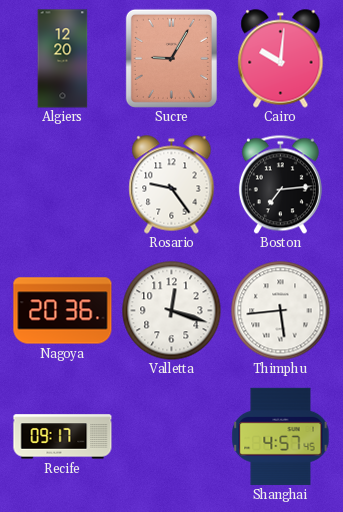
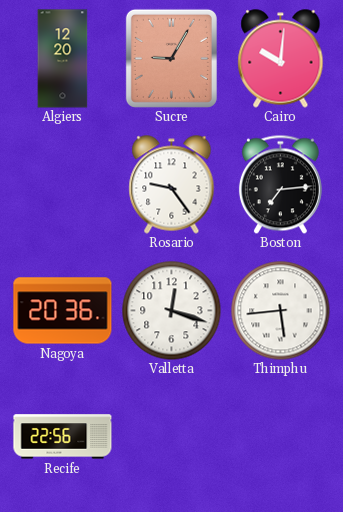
Recife: 09:17 -> 22:56 (63, 437)
Shanghai: 4:57 -> none (281, 436)
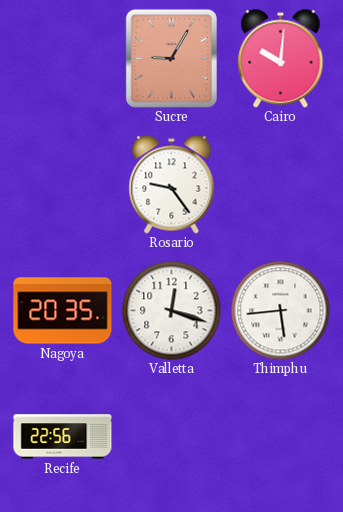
Algiers: 12:20 -> none (63, 59)
Boston: 7:14 -> none (280, 184)
Nagoya: 20:36 -> 20:35 (63, 311)
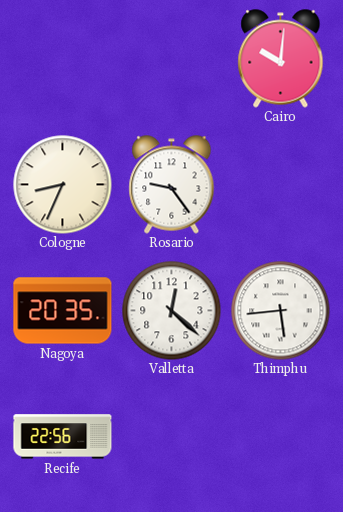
Sucre: 9:05 -> none (171, 58)
Cologne: none -> 8:34 (63, 185)
Valletta: 12:18 -> 12:22 (172, 311)
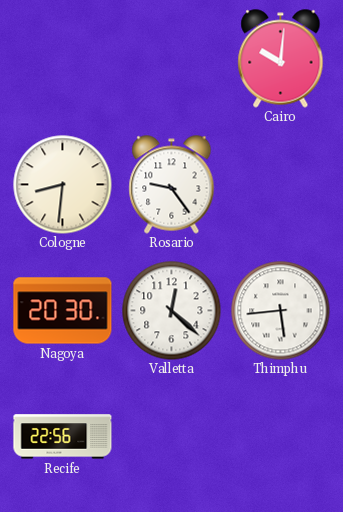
Cologne: 8:34 -> 8:31 (63, 185)
Nagoya: 20:35 -> 20:30 (63, 311)
